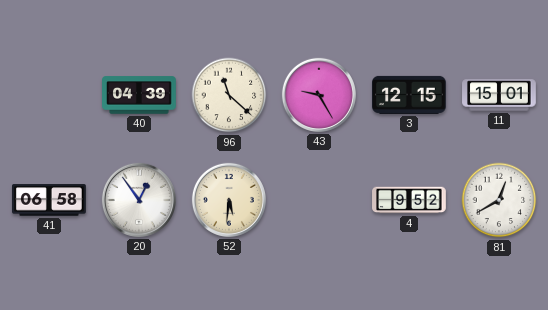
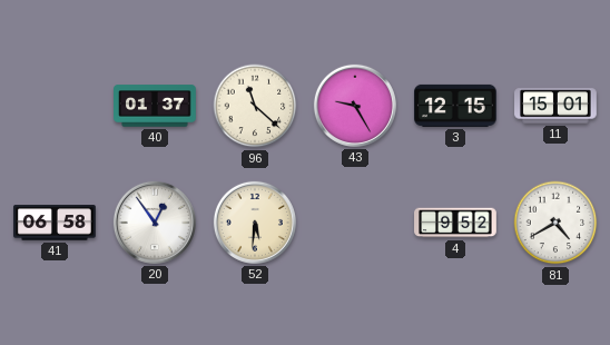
40: 04:39 -> 01:37 (155, 106)
81: 12:40 -> 4:40 (555, 223)
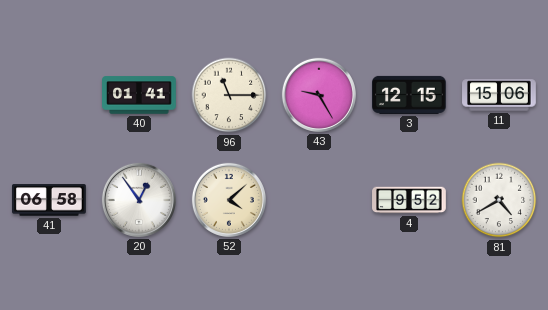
40: 01:37 -> 01:41 (139, 95)
96: 11:22 -> 11:15 (229, 95)
11: 15:01 -> 15:06 (499, 95)
52: 5:31 -> 4:08 (229, 200)
